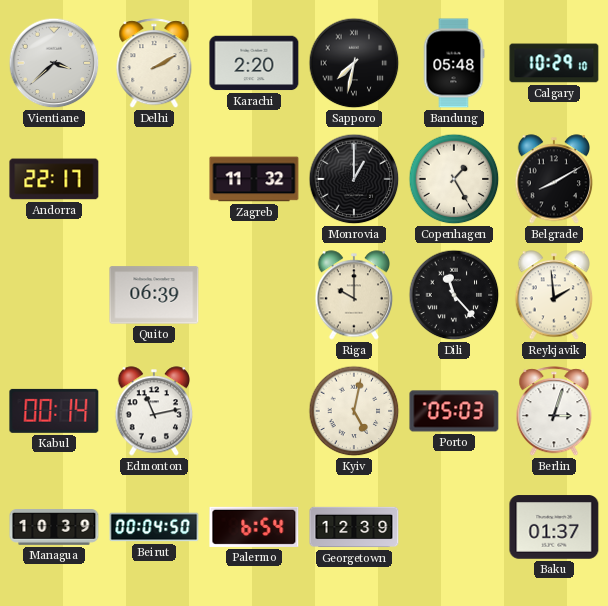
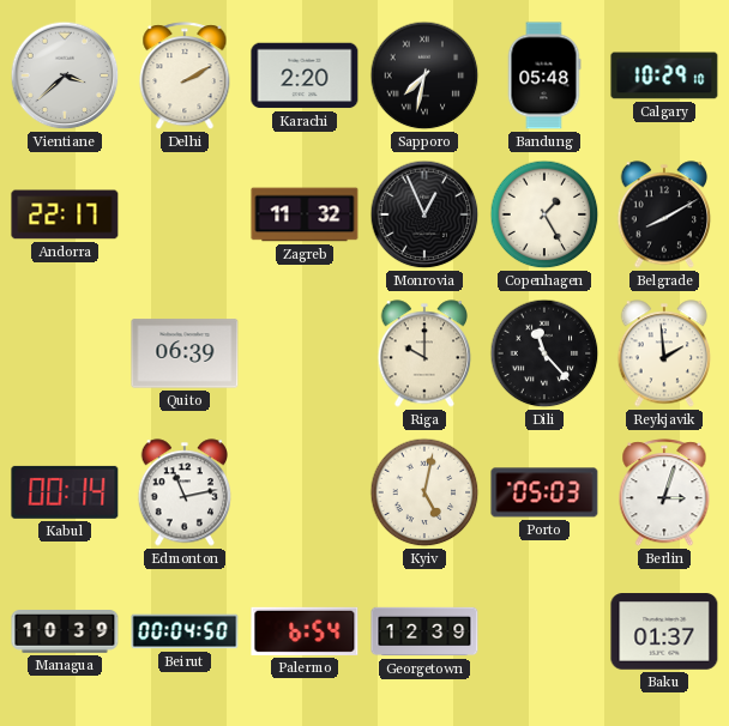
Monrovia: 1:00 -> 12:56 (424, 214)
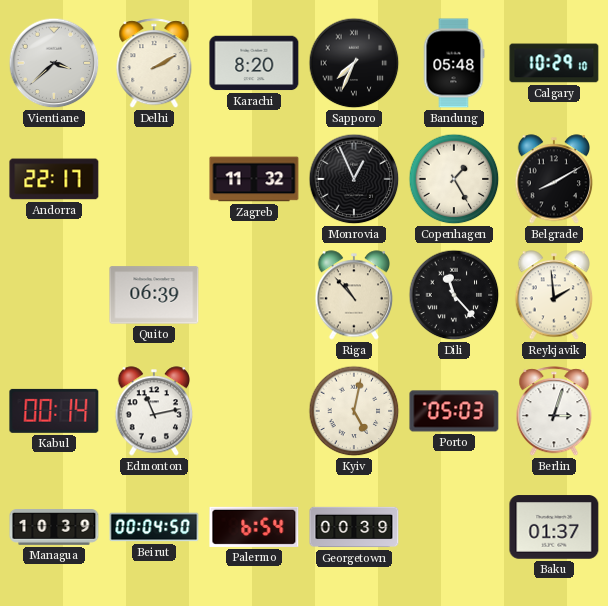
Karachi: 2:20 -> 8:20 (254, 63)
Sapporo: 7:32 -> 7:34 (354, 63)
Riga: 10:00 -> 10:53 (354, 295)
Georgetown: 12:39 -> 00:39 (354, 527)
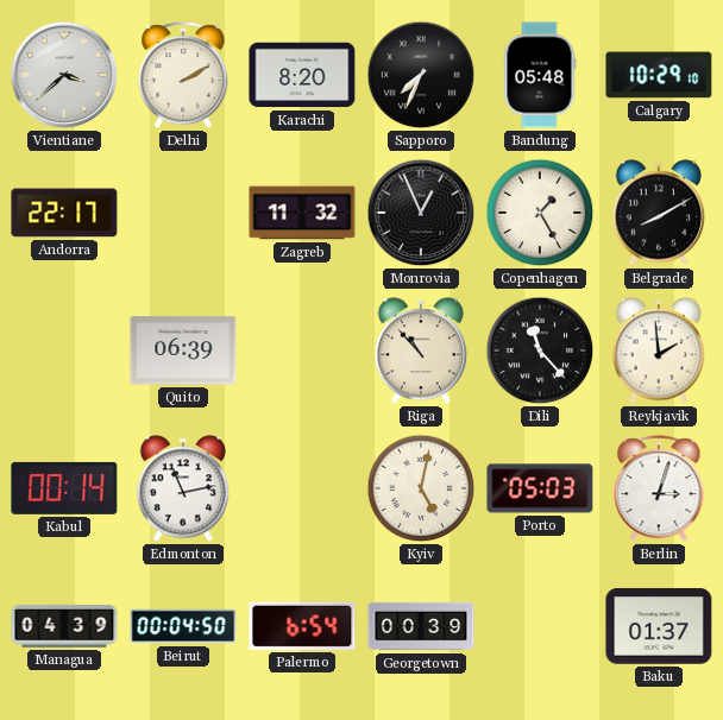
Managua: 10:39 -> 04:39 (64, 627)
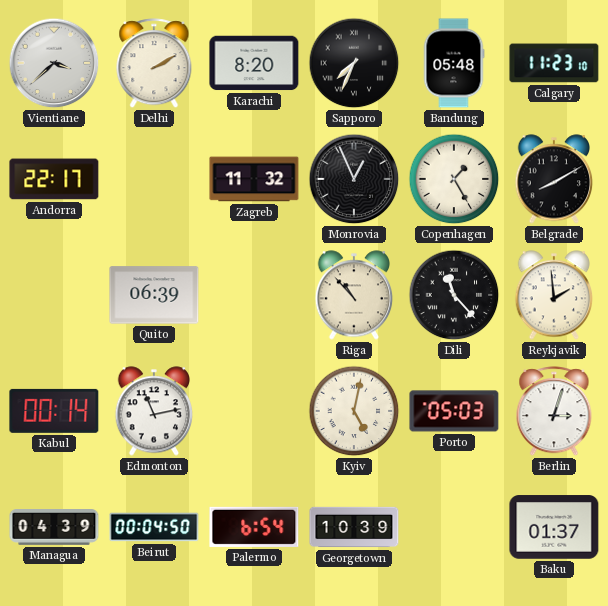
Calgary: 10:29 -> 11:23 (554, 63)
Georgetown: 00:39 -> 10:39 (354, 527)
